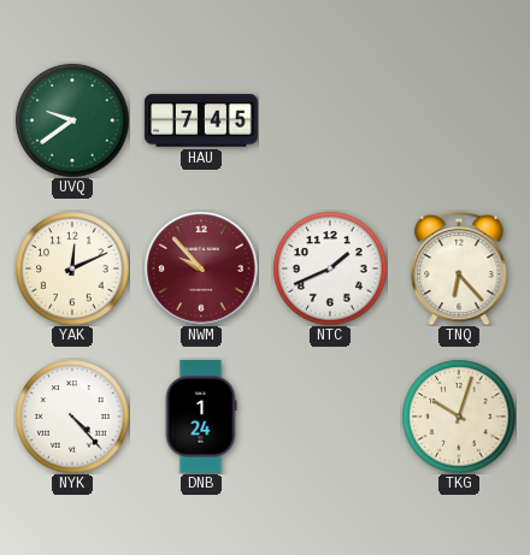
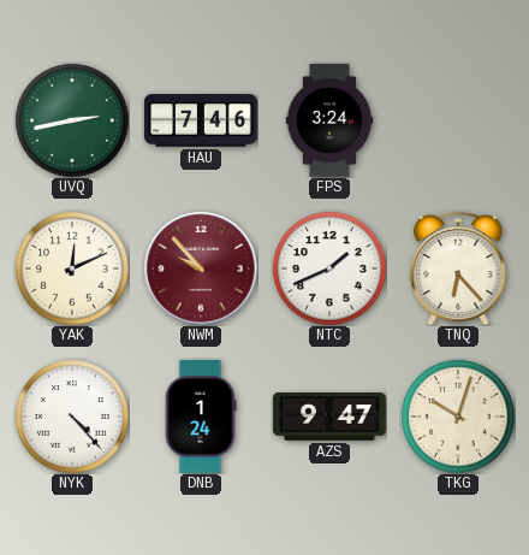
UVQ: 9:39 -> 2:43 (72, 120)
HAU: 7:45 -> 7:46 (201, 120)
FPS: none -> 3:24 (329, 120)
AZS: none -> 9:47 (329, 418)
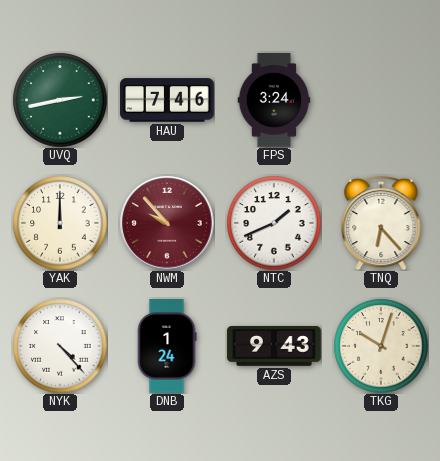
YAK: 12:11 -> 12:00 (60, 223)
AZS: 9:47 -> 9:43 (274, 347)
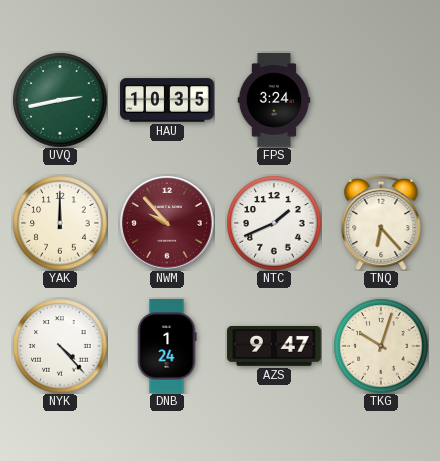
HAU: 7:46 -> 10:35 (167, 100)
AZS: 9:43 -> 9:47 (274, 347)
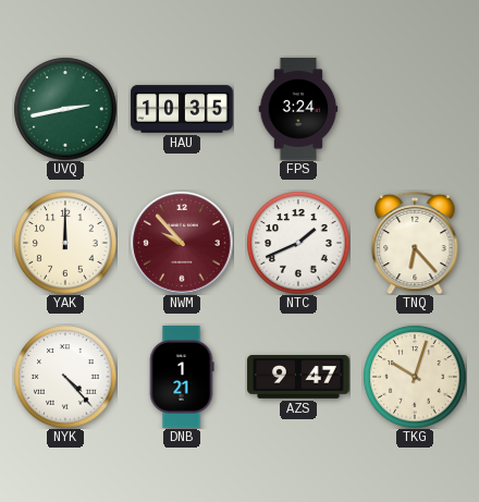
DNB: 1:24 -> 1:21 (182, 377)
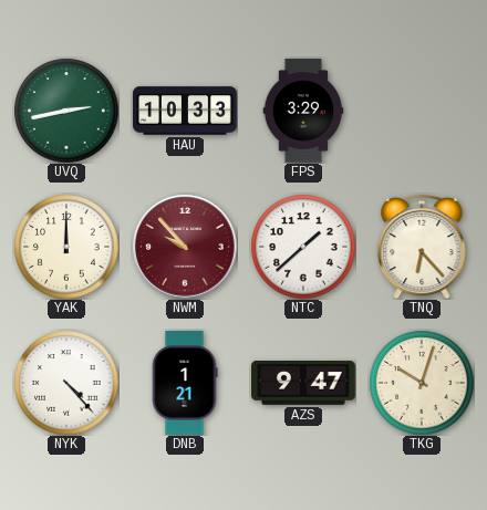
HAU: 10:35 -> 10:33 (185, 111)
FPS: 3:24 -> 3:29 (303, 111)
NTC: 1:41 -> 1:38 (303, 247)
